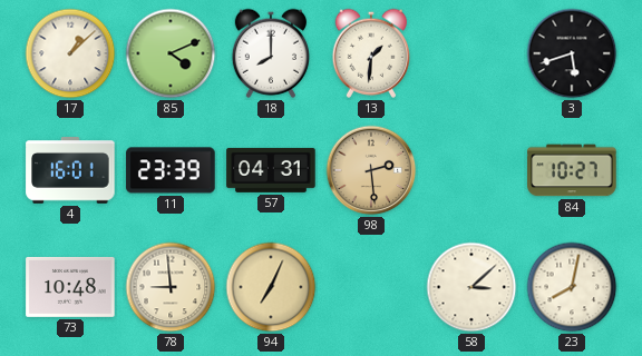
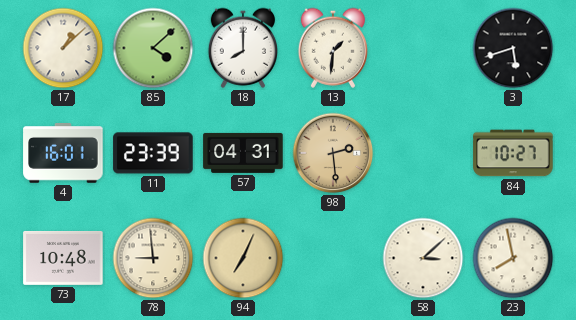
85: 4:11 -> 4:08 (153, 48)
23: 8:02 -> 7:58 (513, 258)
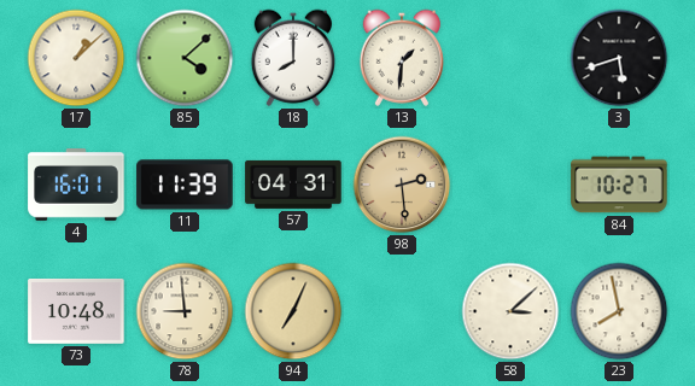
11: 23:39 -> 11:39 (185, 185)
